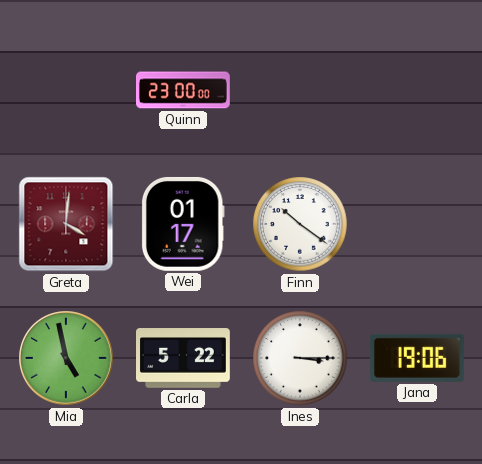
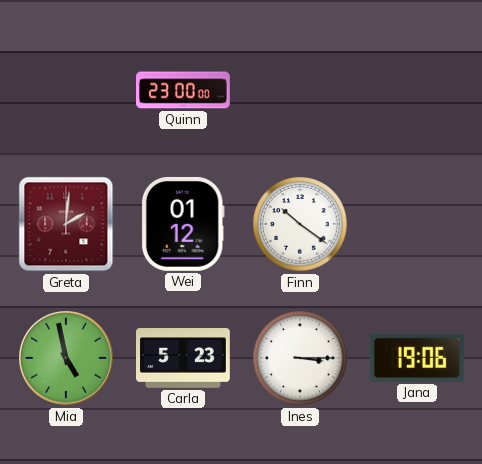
Greta: 4:01 -> 2:01 (66, 224)
Wei: 01:17 -> 01:12 (183, 224)
Carla: 5:22 -> 5:23 (184, 358)
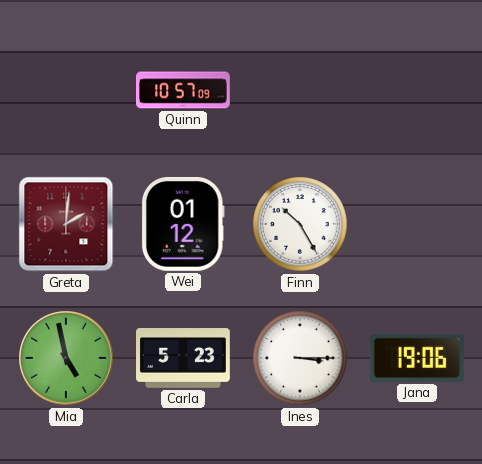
Quinn: 23:00 -> 10:57 (184, 90)
Finn: 10:21 -> 10:25 (300, 224)
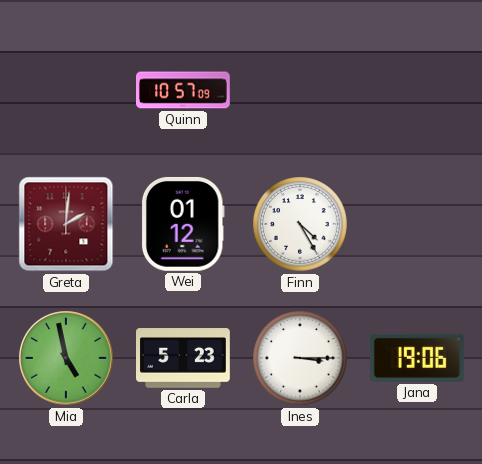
Finn: 10:25 -> 4:25 (300, 224)
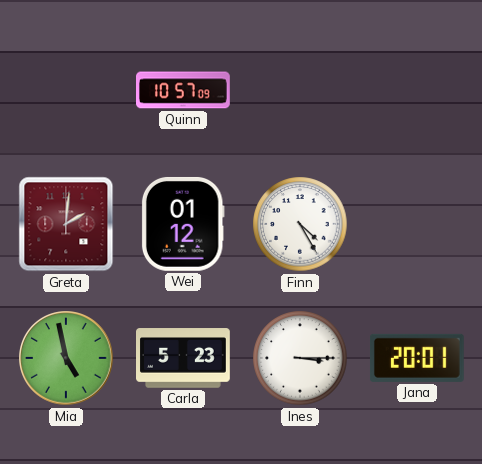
Jana: 19:06 -> 20:01 (417, 358)
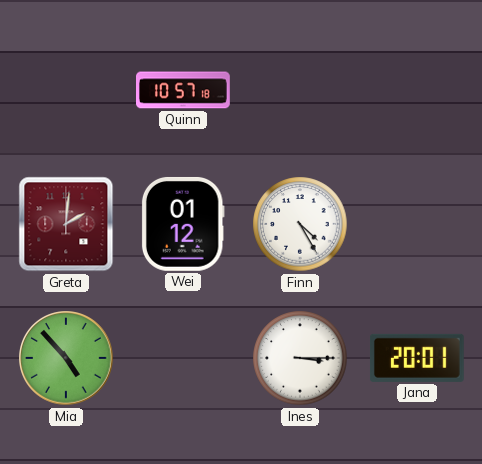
Quinn: 10:57:09 -> 10:57:18 (184, 90)
Mia: 4:58 -> 4:53 (66, 358)
Carla: 5:23 -> none (184, 358)
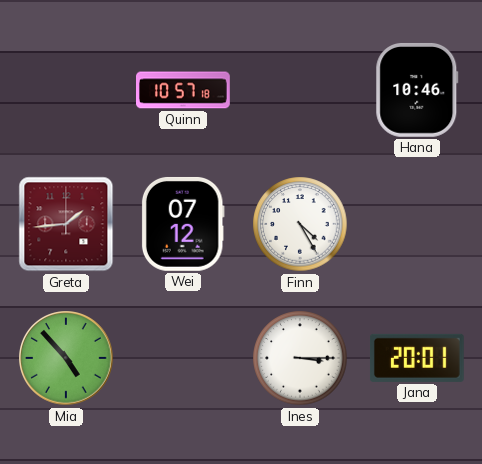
Hana: none -> 10:46 (417, 90)
Greta: 2:01 -> 1:44 (66, 224)
Wei: 01:12 -> 07:12 (183, 224)
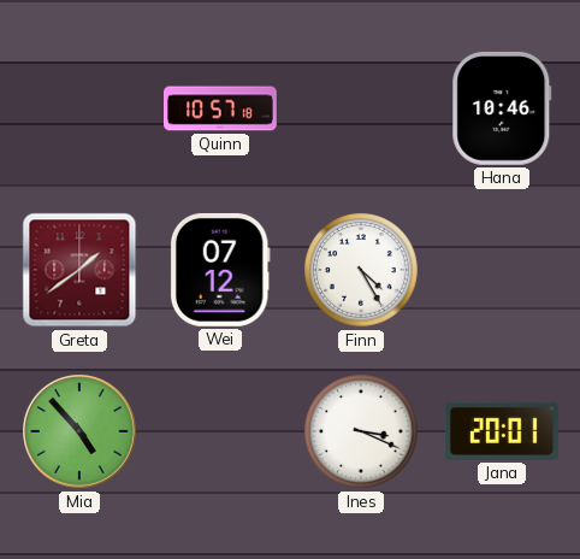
Greta: 1:44 -> 1:39 (79, 270)
Ines: 3:15 -> 3:19 (361, 431)
